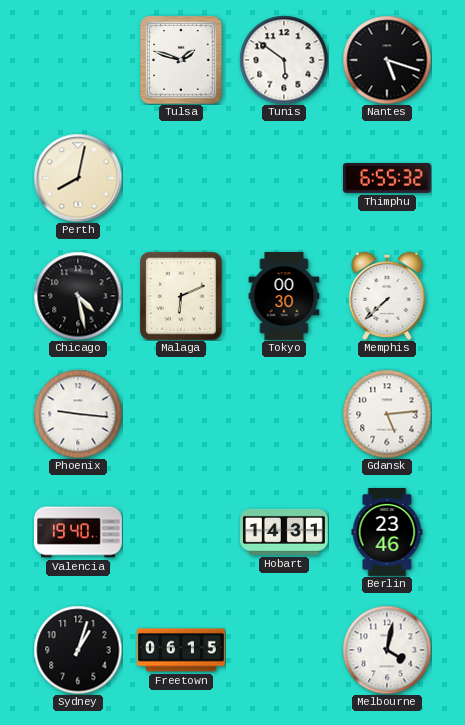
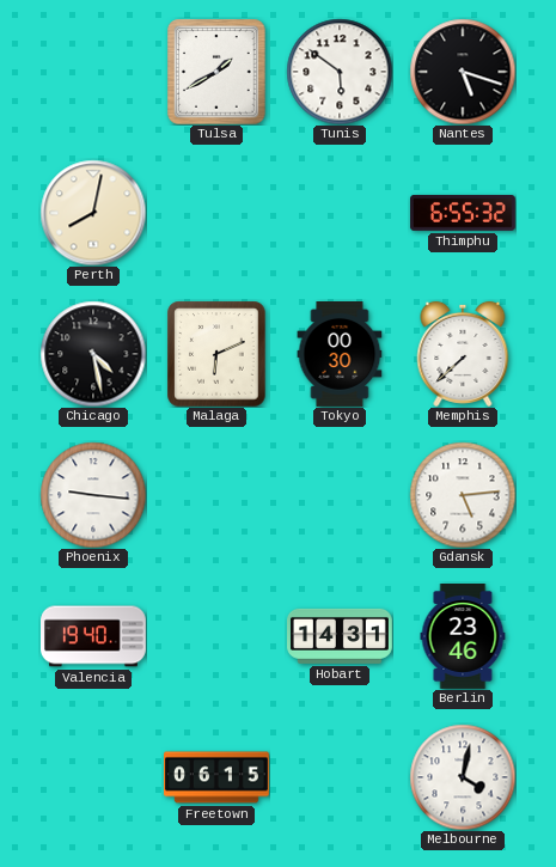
Tulsa: 1:48 -> 1:40 (216, 72)
Sydney: 1:03 -> none (78, 650)
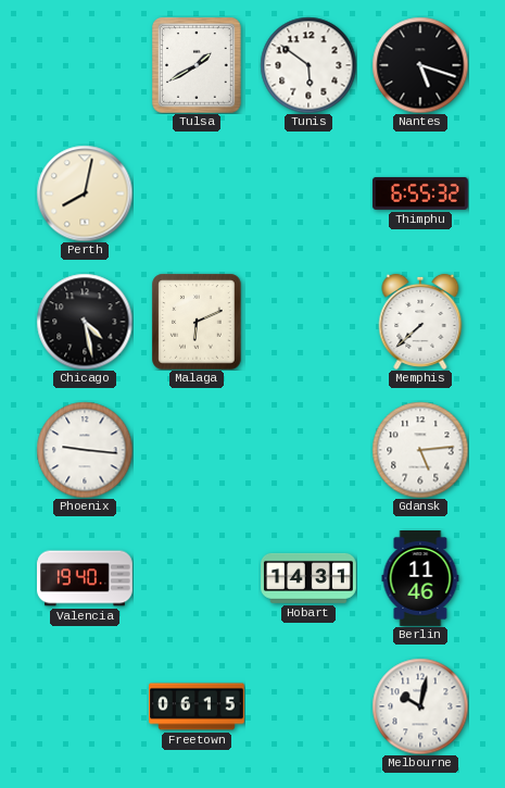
Tokyo: 00:30 -> none (340, 355)
Berlin: 23:46 -> 11:46 (420, 579)
Melbourne: 4:02 -> 10:02 (420, 706)
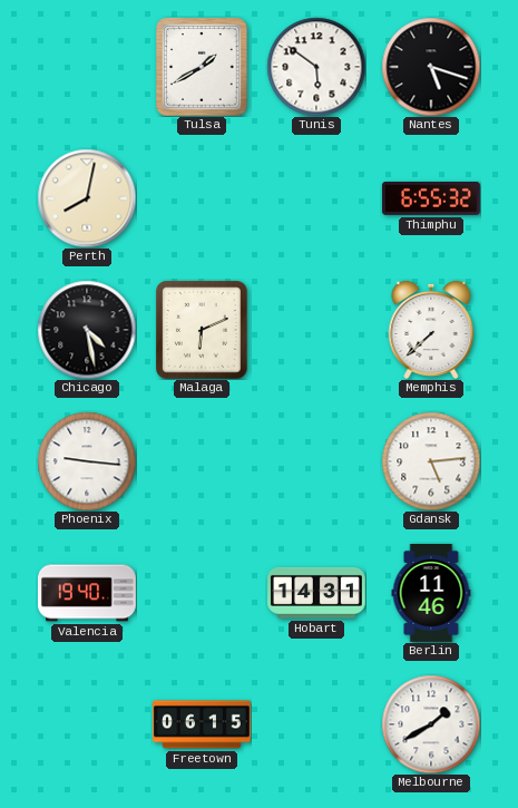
Melbourne: 10:02 -> 1:40 (431, 724)
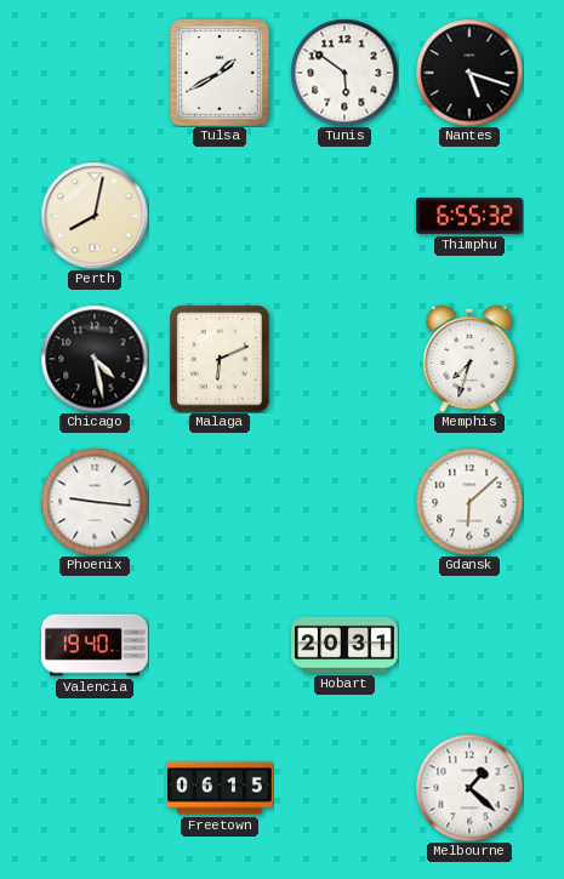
Memphis: 7:38 -> 7:33 (469, 359)
Gdansk: 5:14 -> 6:08 (469, 502)
Hobart: 14:31 -> 20:31 (346, 645)
Berlin: 11:46 -> none (431, 594)
Melbourne: 1:40 -> 1:22 (469, 788)
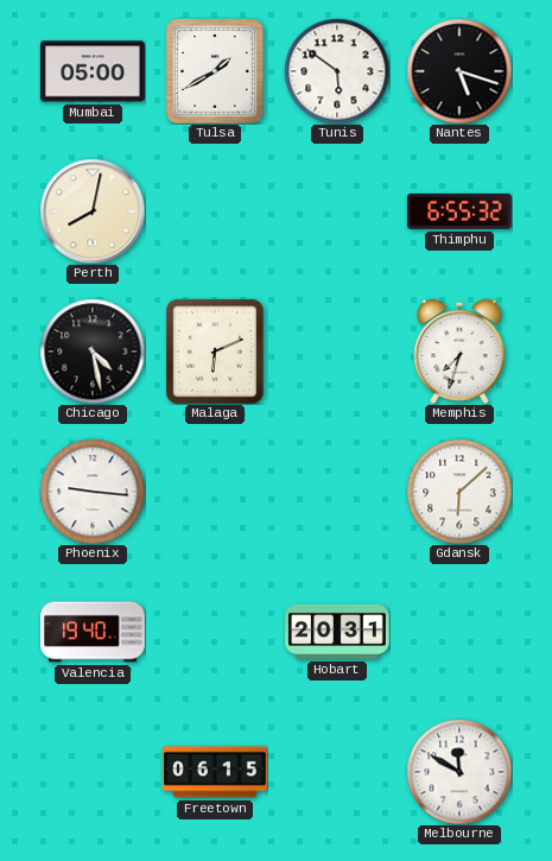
Mumbai: none -> 05:00 (93, 71)
Melbourne: 1:22 -> 11:50 (459, 772)
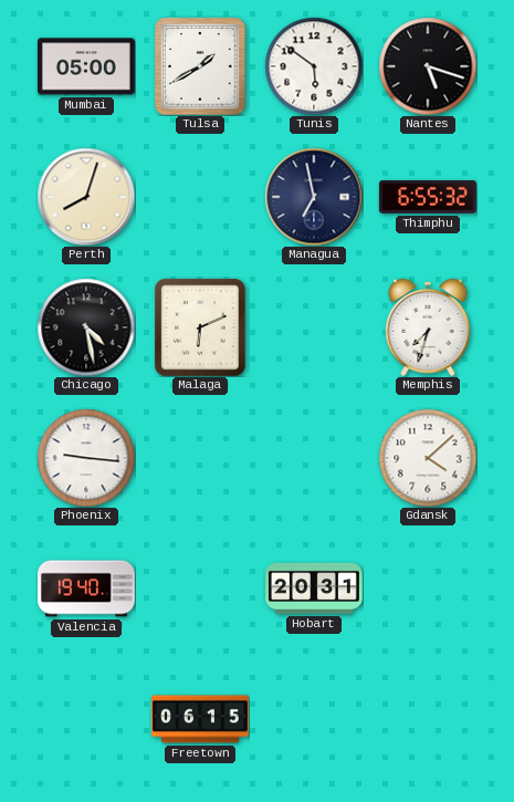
Perth: 8:02 -> 8:03 (86, 197)
Managua: none -> 6:58 (314, 197)
Gdansk: 6:08 -> 4:08 (428, 458)
Melbourne: 11:50 -> none (459, 772)
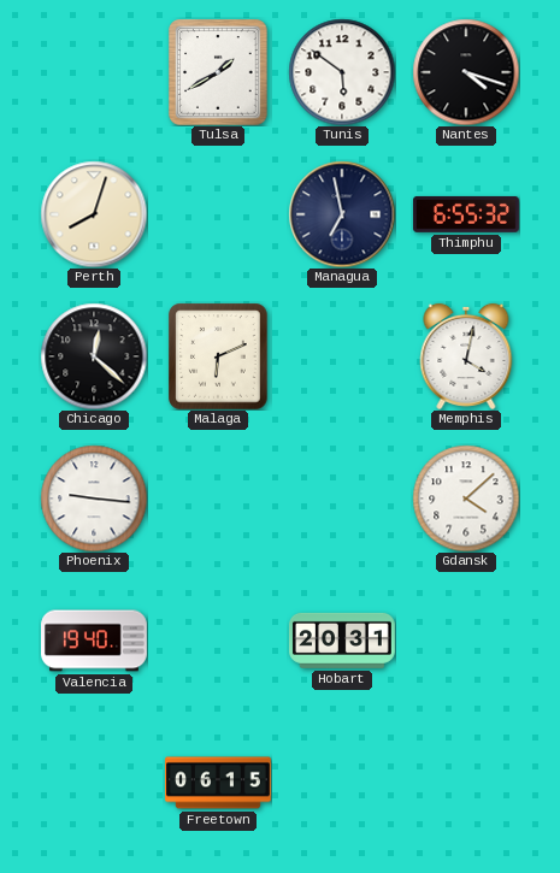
Mumbai: 05:00 -> none (86, 66)
Nantes: 5:18 -> 4:18 (466, 72)
Chicago: 4:28 -> 12:22 (94, 356)
Memphis: 7:33 -> 4:02 (466, 356)
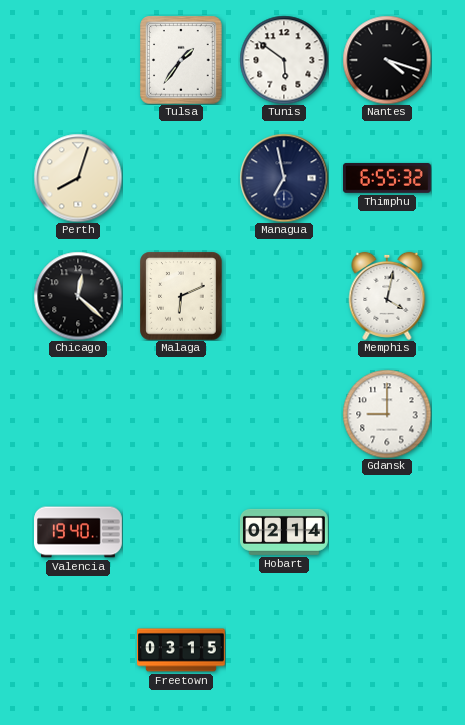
Tulsa: 1:40 -> 1:36 (181, 60)
Phoenix: 9:16 -> none (94, 499)
Gdansk: 4:08 -> 9:00 (387, 414)
Hobart: 20:31 -> 02:14 (285, 532)
Freetown: 06:15 -> 03:15 (182, 650)
